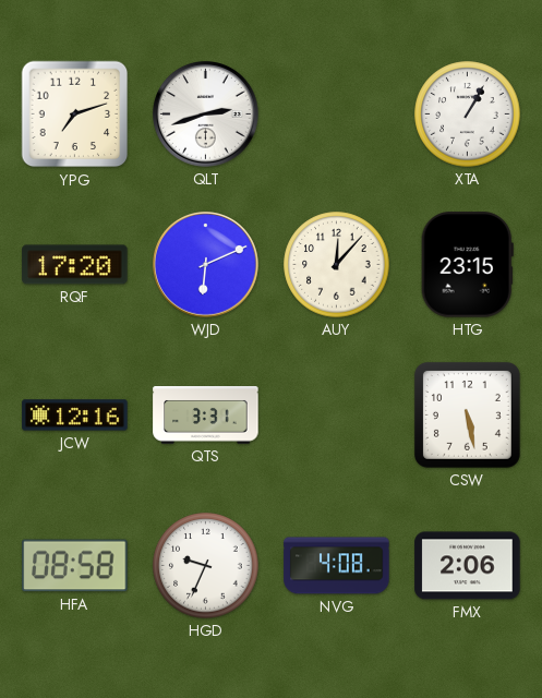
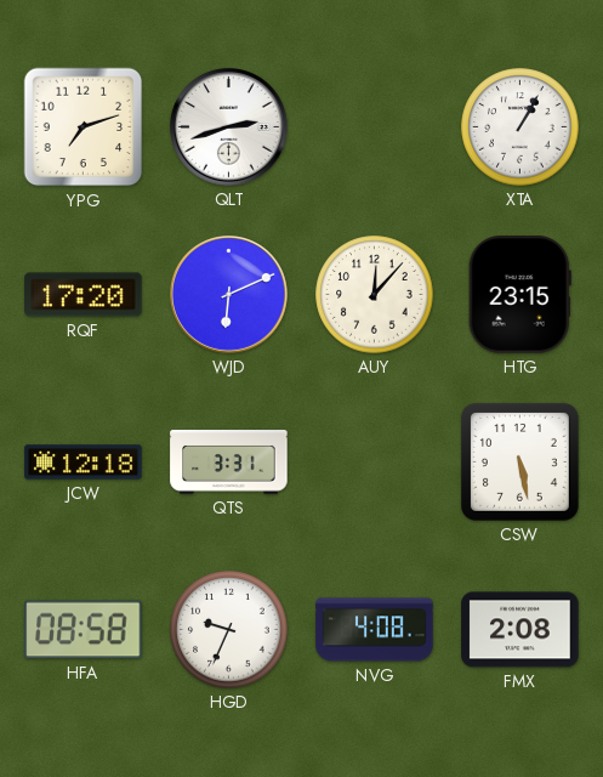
JCW: 12:16 -> 12:18 (84, 463)
FMX: 2:06 -> 2:08 (520, 630)
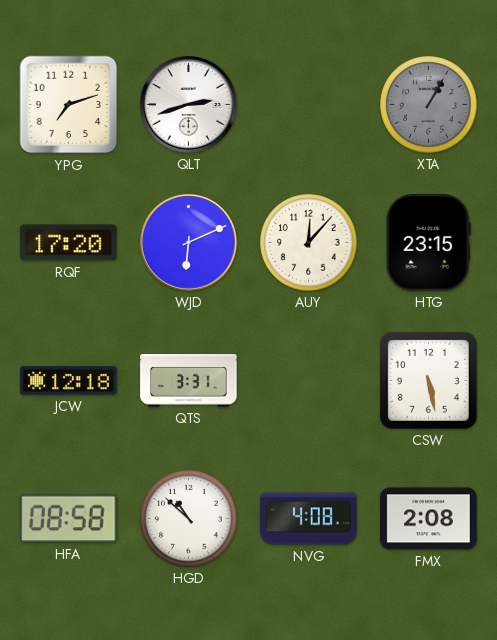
XTA dial: white -> grey (429, 105)
HGD: 9:34 -> 10:52 (189, 519)
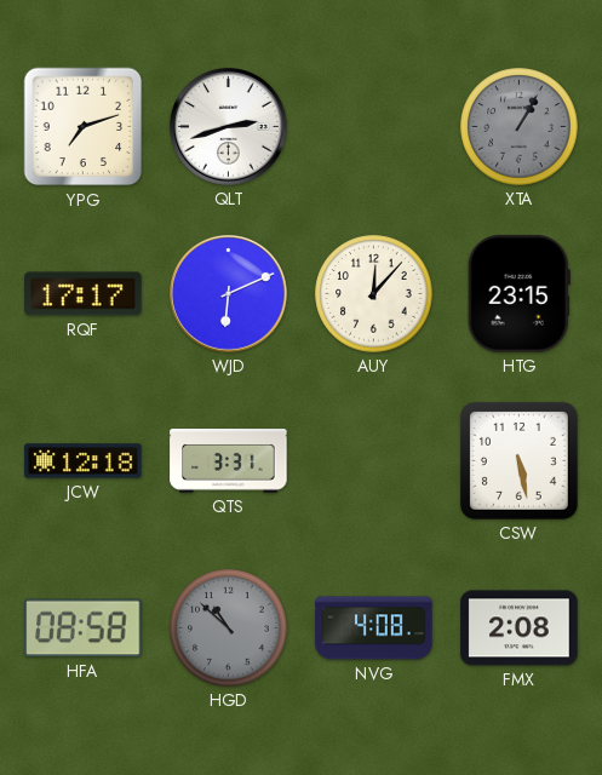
RQF: 17:20 -> 17:17 (84, 294)
HGD dial: white -> grey (229, 628)
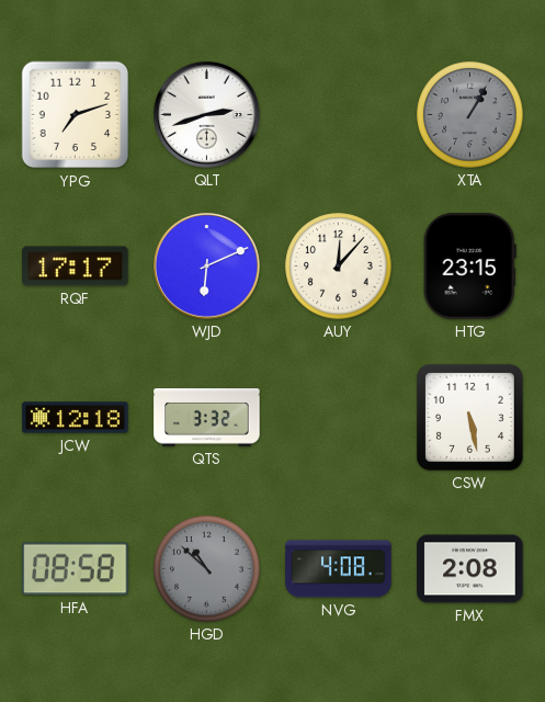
QTS: 3:31 -> 3:32 (207, 418)
